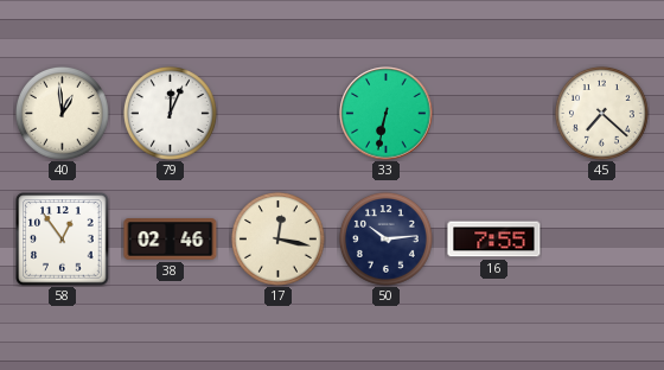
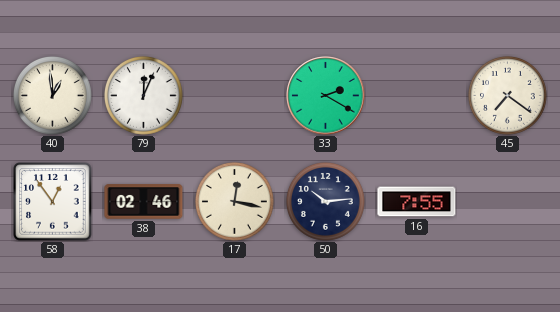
33: 6:32 -> 2:20 (326, 96)
45: 7:22 -> 7:21 (507, 95)
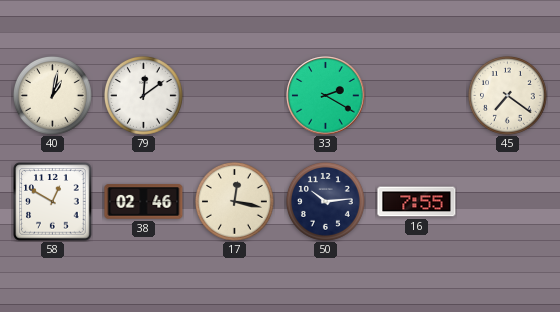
40: 12:59 -> 1:02 (52, 95)
79: 12:04 -> 12:09 (143, 95)
58: 12:54 -> 12:50 (53, 202)
